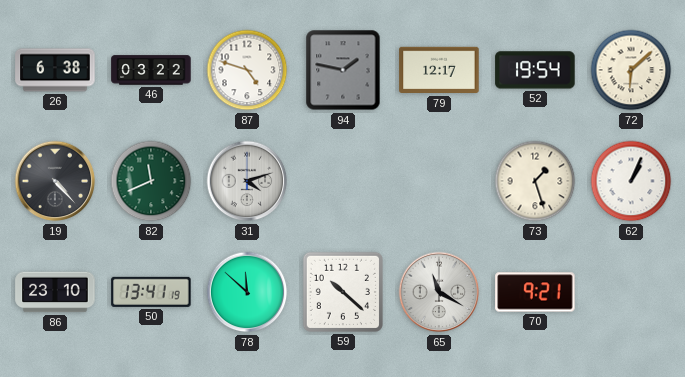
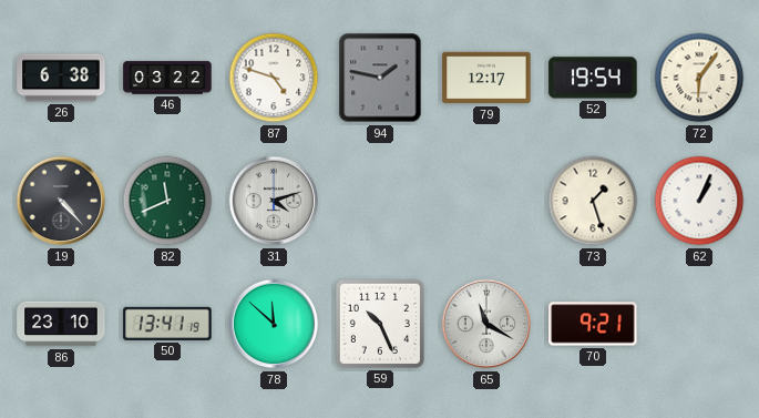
72: 6:08 -> 6:06 (699, 78)
59: 10:22 -> 10:26 (380, 324)
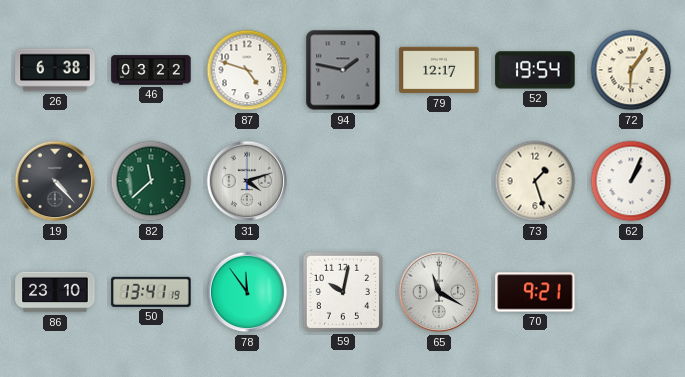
82: 11:41 -> 11:38 (151, 181)
78: 11:52 -> 11:54 (247, 292)
59: 10:26 -> 10:02 (343, 292)
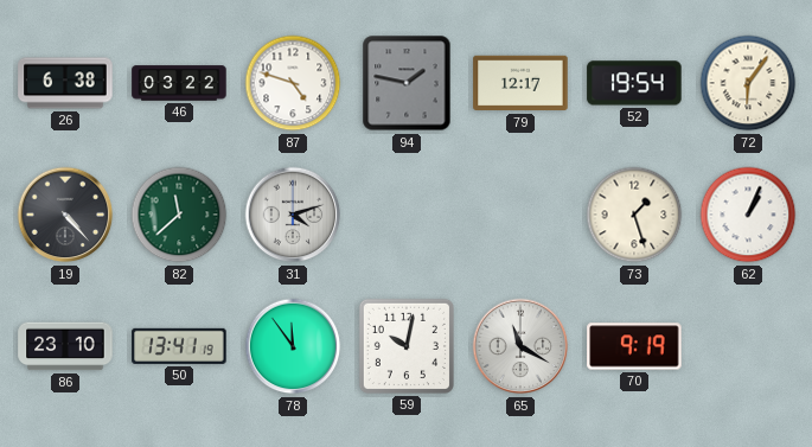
70: 9:21 -> 9:19 (634, 346)
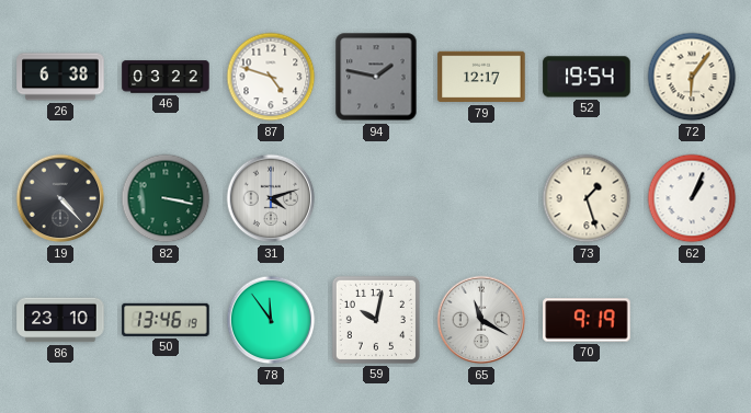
82: 11:38 -> 3:17 (166, 198)
50: 13:41 -> 13:46 (166, 320)
